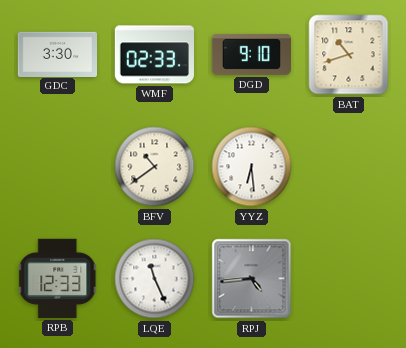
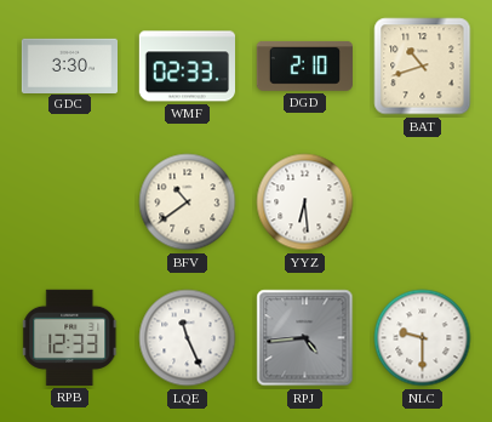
DGD: 9:10 -> 2:10 (304, 65)
NLC: none -> 9:30 (423, 338)
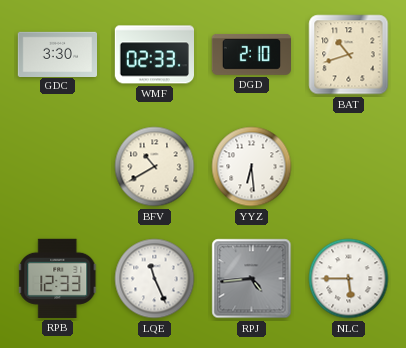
BFV: 10:39 -> 10:40 (155, 167)
NLC: 9:30 -> 5:45 (349, 279)
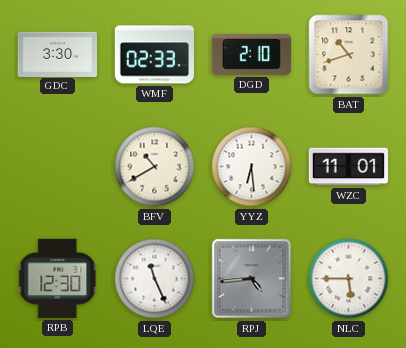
WZC: none -> 11:01 (348, 167)
RPB: 12:33 -> 12:30 (58, 278)
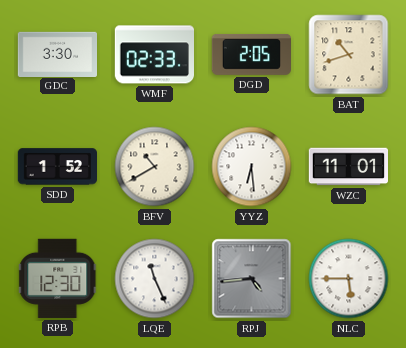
DGD: 2:10 -> 2:05 (251, 54)
SDD: none -> 1:52 (57, 167)
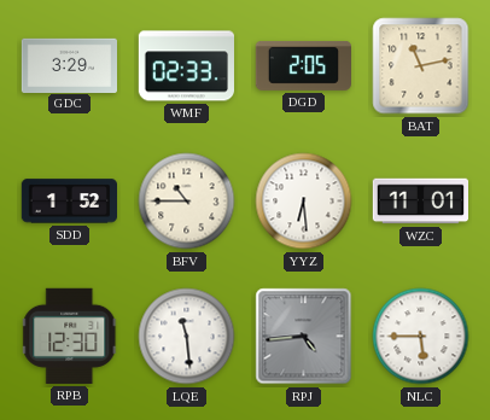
GDC: 3:30 -> 3:29 (69, 65)
BAT: 10:42 -> 11:13 (421, 66)
BFV: 10:40 -> 10:45 (187, 202)
LQE: 11:26 -> 11:29 (187, 337)
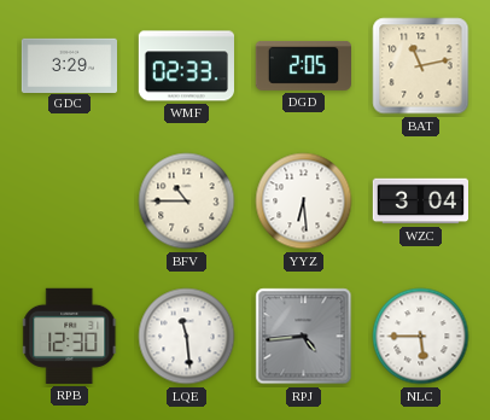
SDD: 1:52 -> none (69, 202)
WZC: 11:01 -> 3:04 (420, 202)
